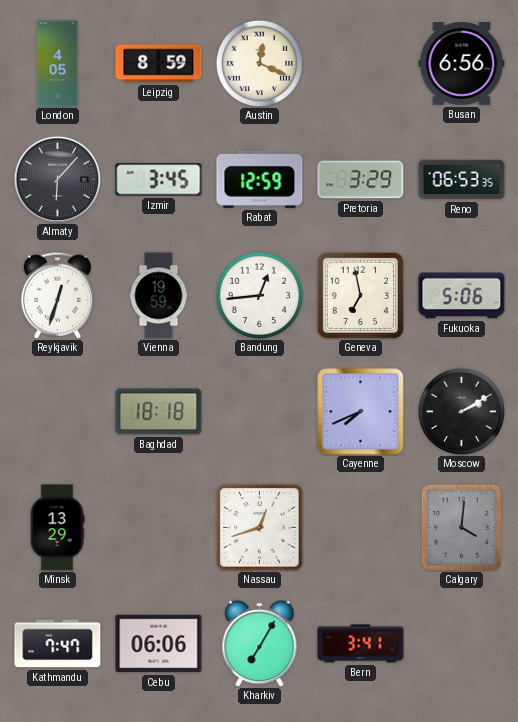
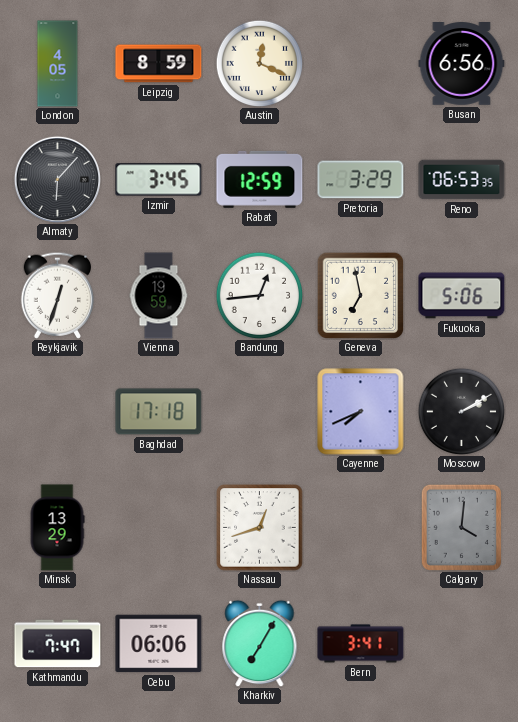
Baghdad: 18:18 -> 17:18 (159, 412)
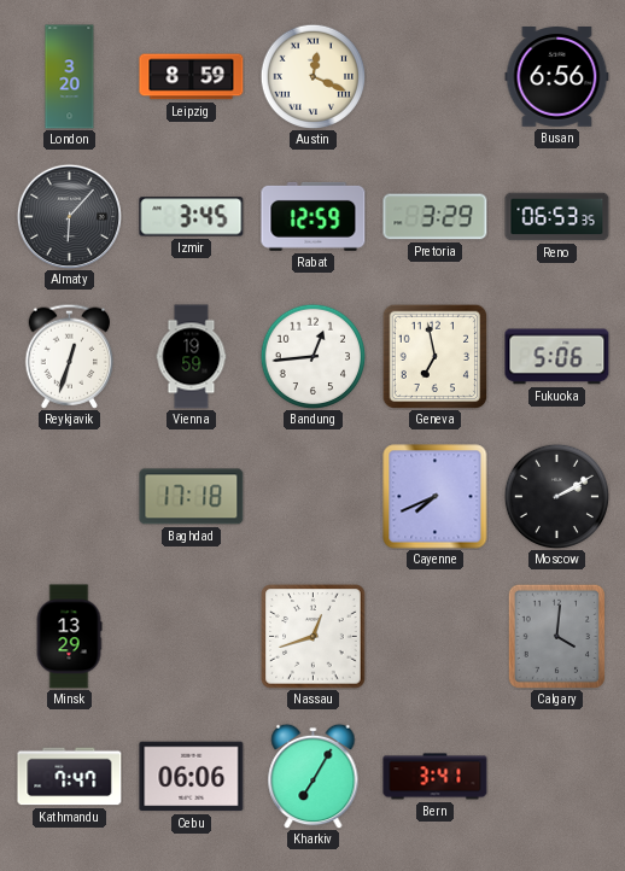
London: 4:05 -> 3:20 (70, 77)
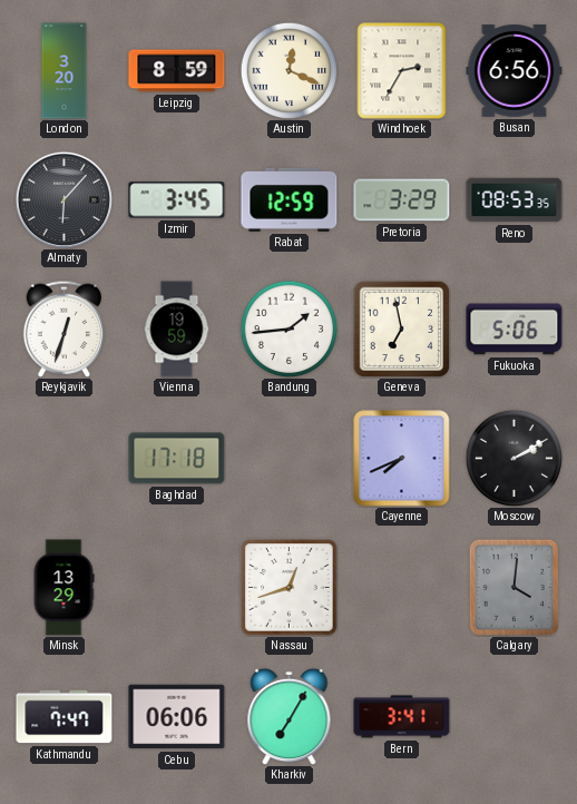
Windhoek: none -> 2:35 (402, 71)
Reno: 06:53 -> 08:53 (515, 200)
Bandung: 12:44 -> 1:44 (288, 329)
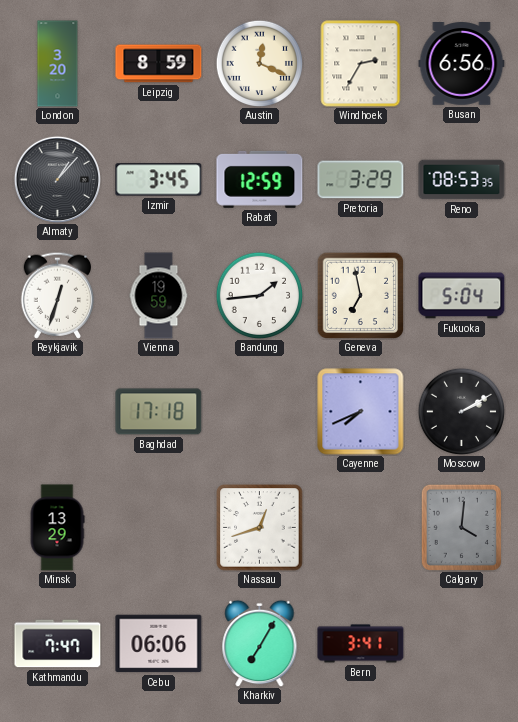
Almaty: 6:07 -> 1:07 (57, 179)
Fukuoka: 5:06 -> 5:04 (462, 296)
